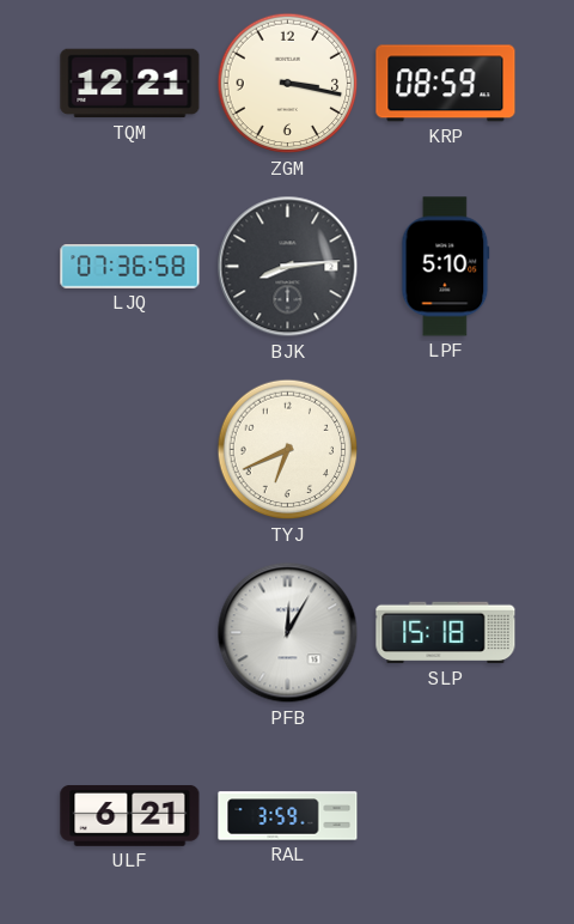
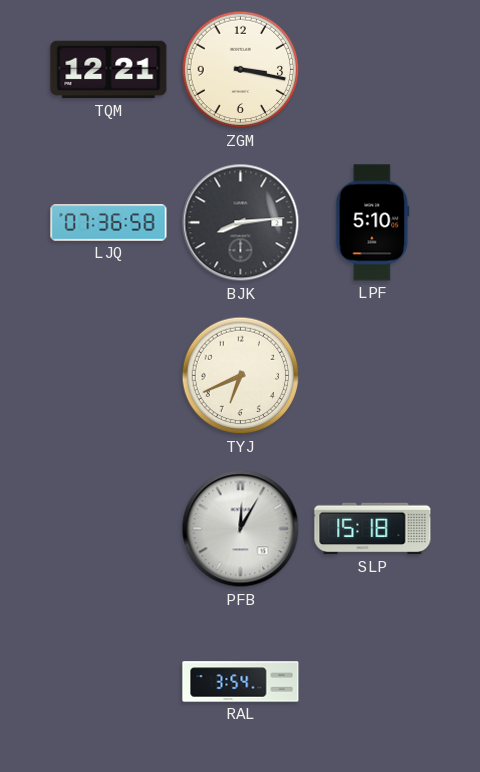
KRP: 08:59 -> none (446, 84)
ULF: 6:21 -> none (130, 815)
RAL: 3:59 -> 3:54 (241, 682)
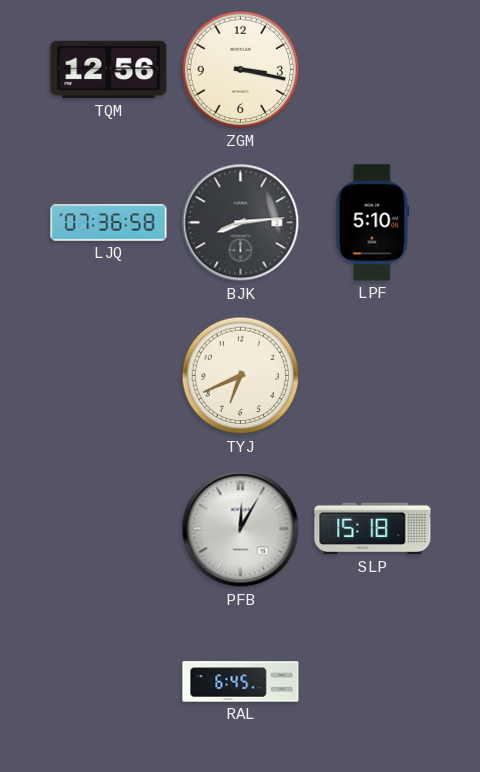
TQM: 12:21 -> 12:56 (109, 70)
RAL: 3:54 -> 6:45 (241, 682)
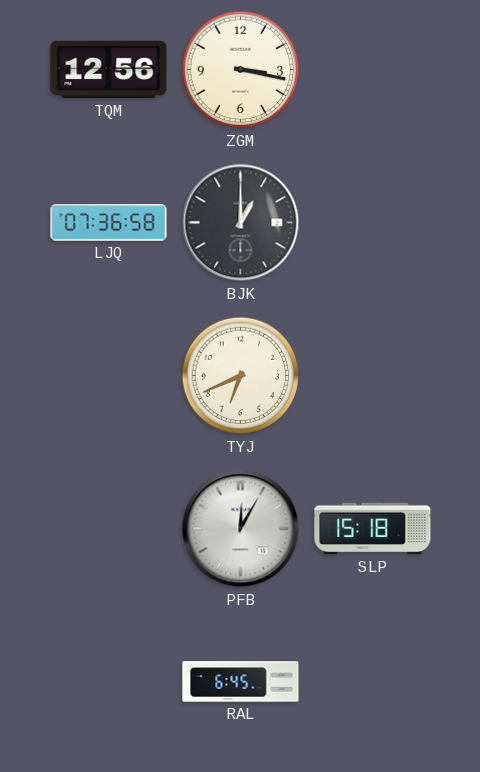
BJK: 8:14 -> 1:00 (241, 223)
LPF: 5:10 -> none (373, 223)
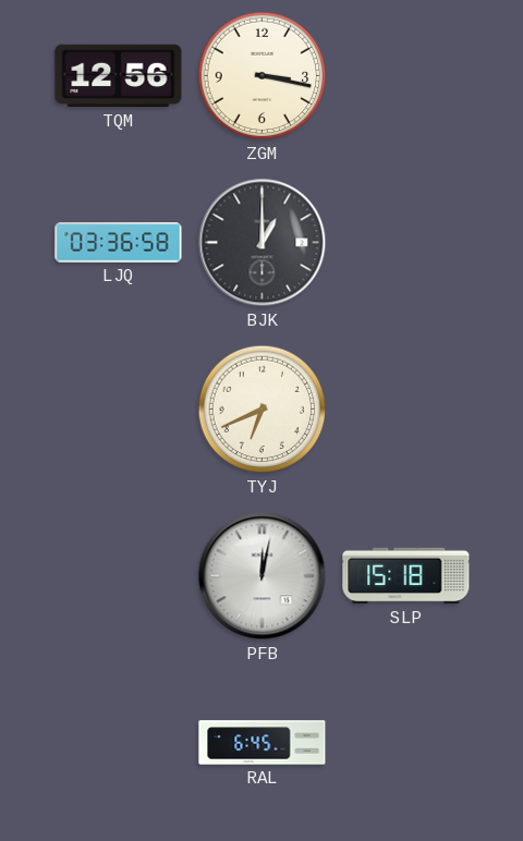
LJQ: 07:36 -> 03:36 (119, 243)
PFB: 12:05 -> 12:02 (263, 576)
